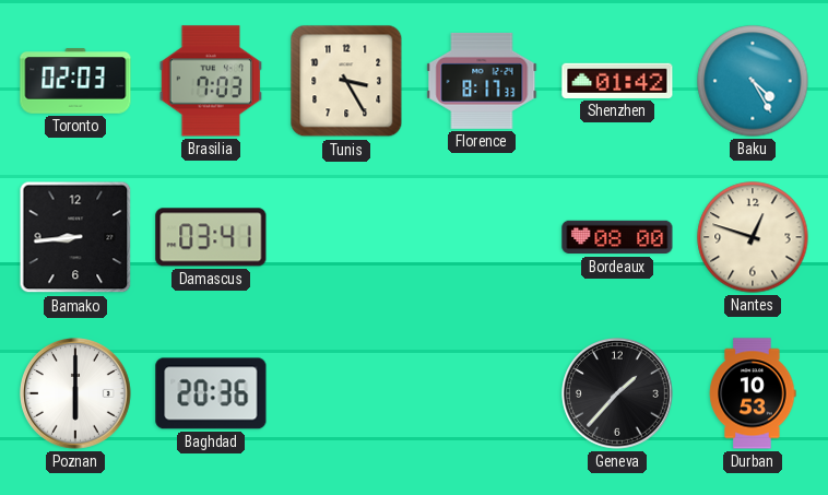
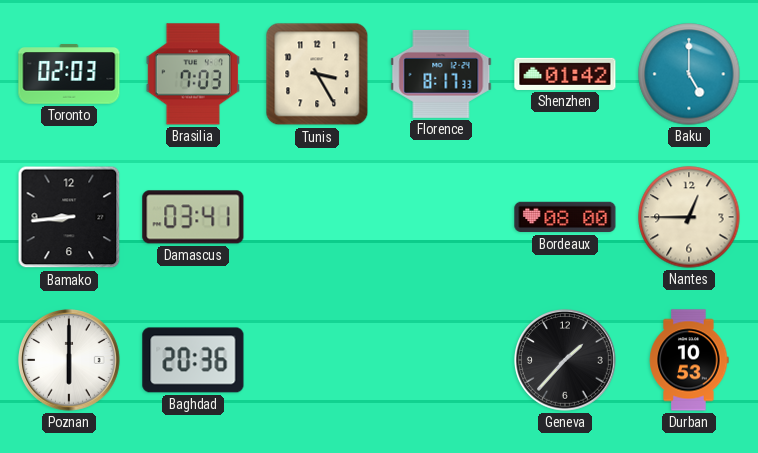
Baku: 4:25 -> 5:00 (689, 74)
Nantes: 12:48 -> 12:45 (689, 217)
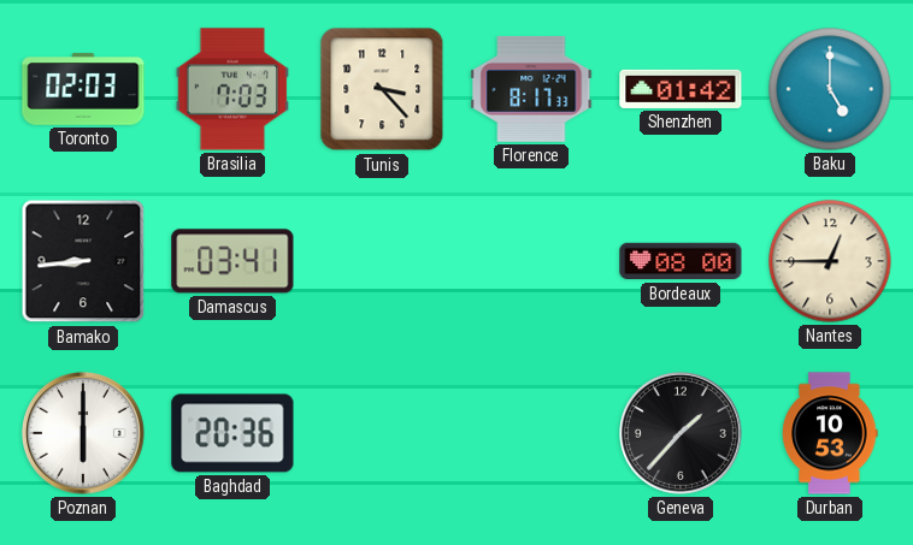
Tunis: 3:25 -> 3:23 (382, 89)
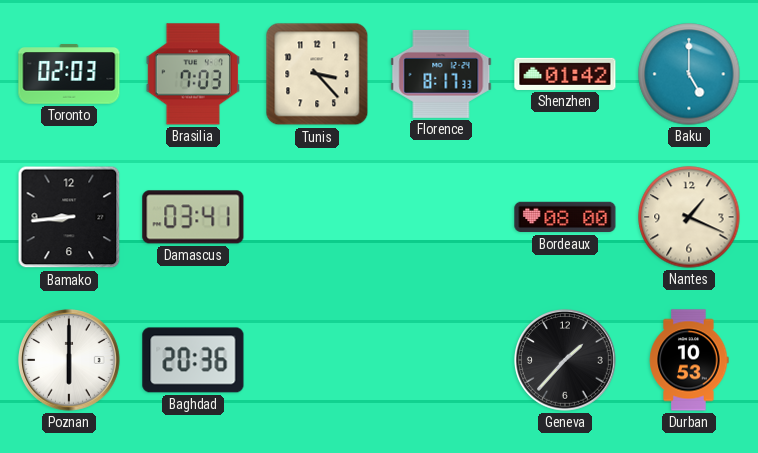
Nantes: 12:45 -> 1:19 (689, 217)
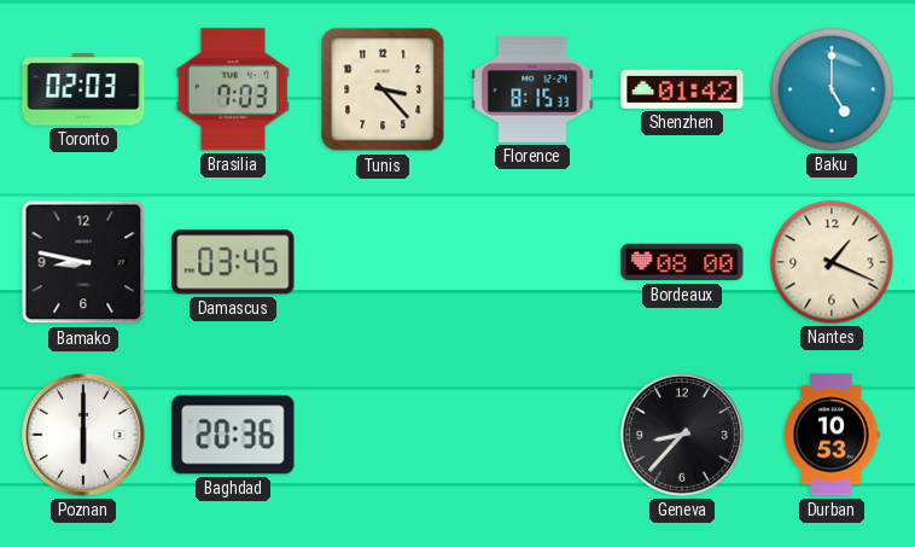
Florence: 8:17 -> 8:15 (532, 89)
Bamako: 8:44 -> 8:47 (83, 262)
Damascus: 03:41 -> 03:45 (233, 262)
Geneva: 1:37 -> 8:37 (683, 436)
